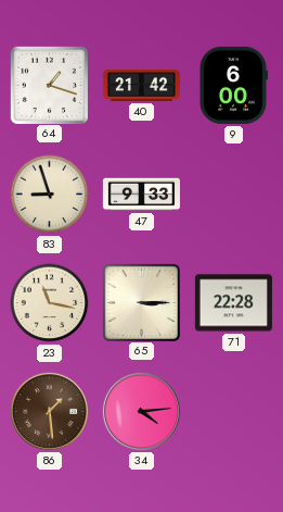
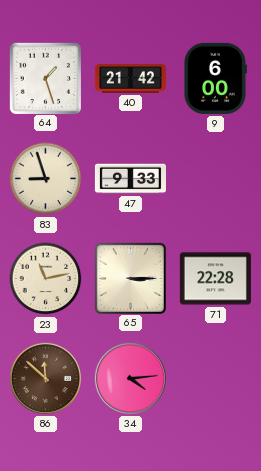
64: 1:18 -> 1:27 (45, 78)
23: 11:17 -> 11:13 (46, 279)
86: 1:29 -> 11:52 (45, 378)
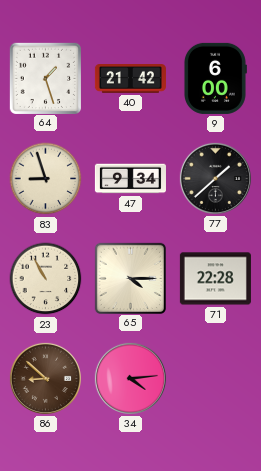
47: 9:33 -> 9:34 (130, 179)
77: none -> 1:38 (215, 178)
23: 11:13 -> 10:55 (46, 279)
65: 3:15 -> 4:15 (130, 278)
86: 11:52 -> 8:52 (45, 378)
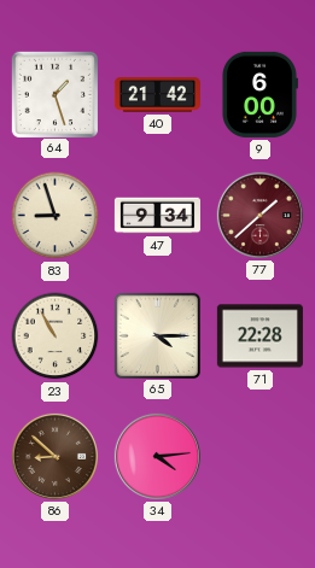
77 dial: black -> burgundy (259, 215)
